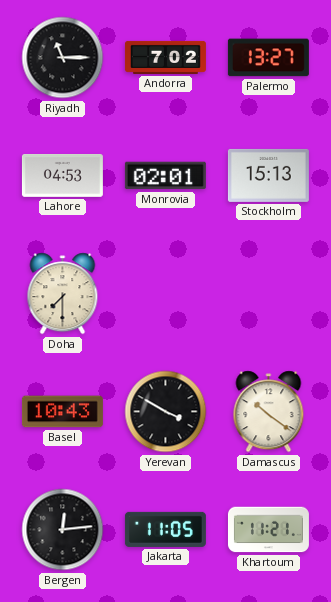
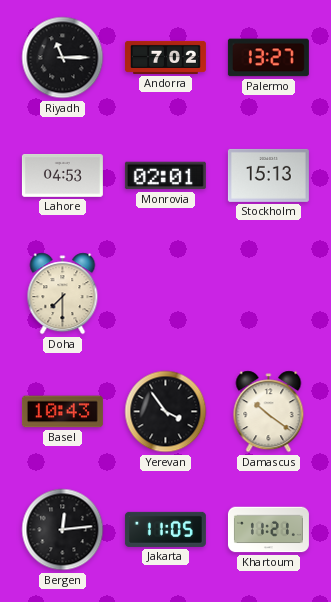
Yerevan: 3:50 -> 3:54 (166, 412)
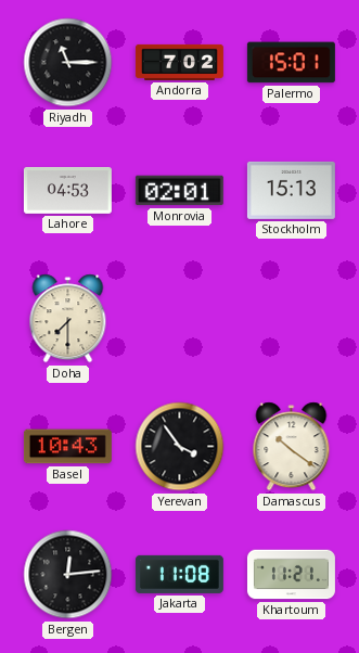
Palermo: 13:27 -> 15:01 (291, 63)
Jakarta: 11:05 -> 11:08 (179, 574)
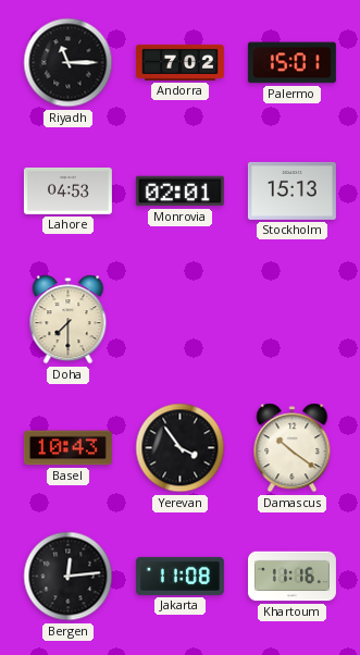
Khartoum: 11:21 -> 11:16 (291, 577)
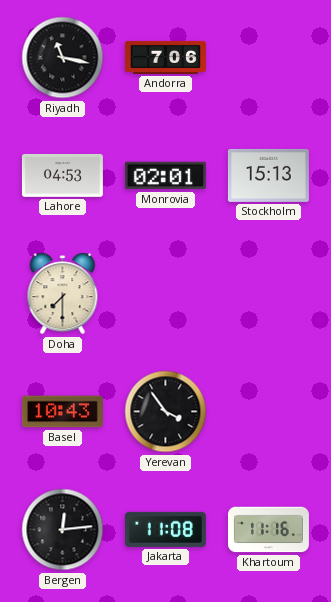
Riyadh: 11:15 -> 11:17 (63, 58)
Andorra: 7:02 -> 7:06 (165, 57)
Palermo: 15:01 -> none (291, 63)
Damascus: 10:21 -> none (293, 448)
